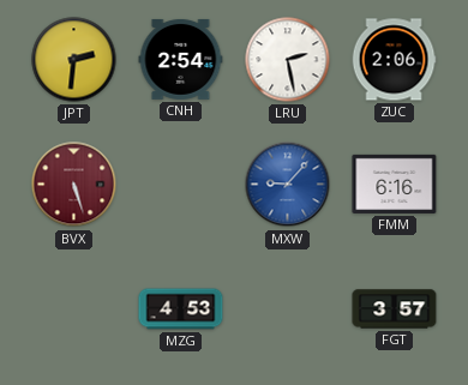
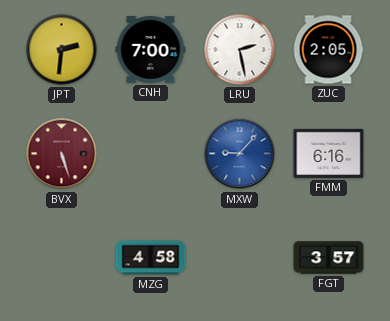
CNH: 2:54 -> 7:00 (151, 49)
ZUC: 2:06 -> 2:05 (328, 50)
MZG: 4:53 -> 4:58 (151, 258)
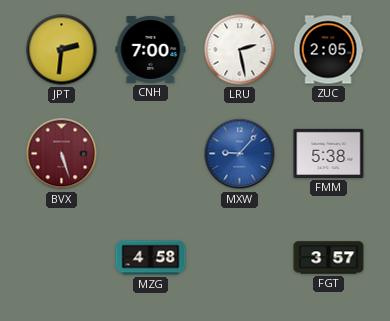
FMM: 6:16 -> 5:38 (329, 153)
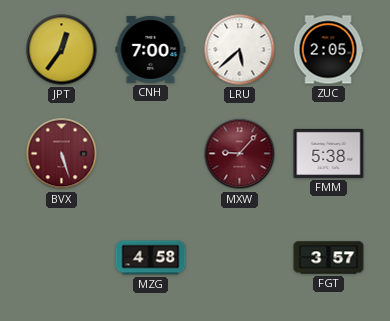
JPT: 2:31 -> 12:36 (62, 50)
LRU: 2:28 -> 5:38 (240, 50)
MXW dial: blue -> burgundy (240, 154)
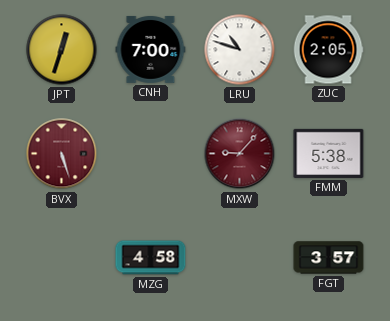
JPT: 12:36 -> 12:33 (62, 50)
LRU: 5:38 -> 10:48 (240, 50)
